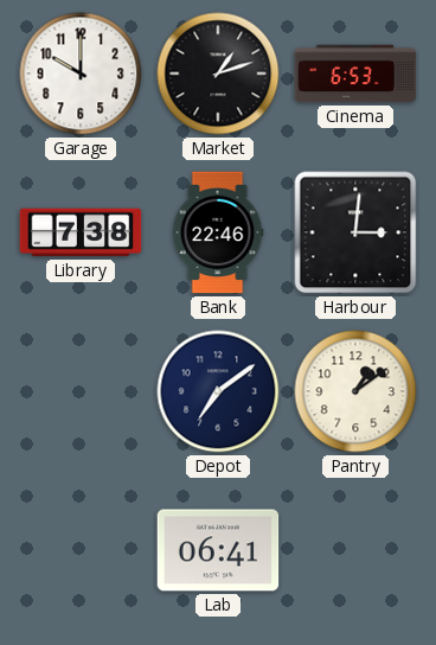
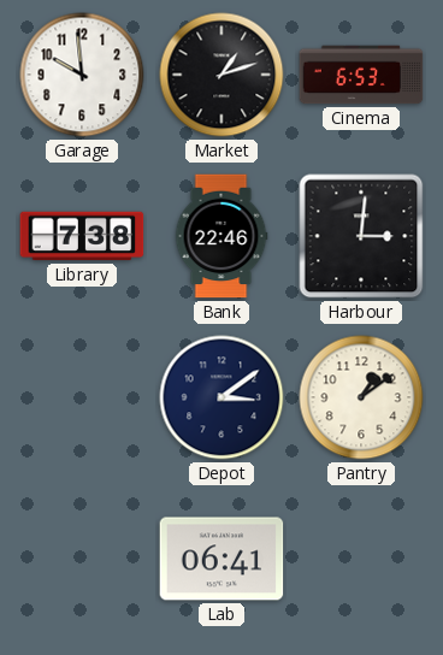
Garage: 10:00 -> 9:59 (82, 75)
Depot: 7:09 -> 3:09 (221, 397)
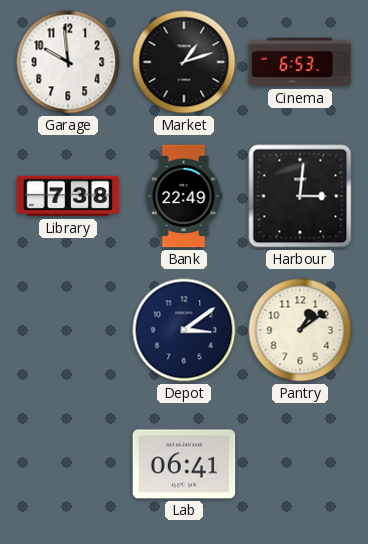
Bank: 22:46 -> 22:49 (184, 196)
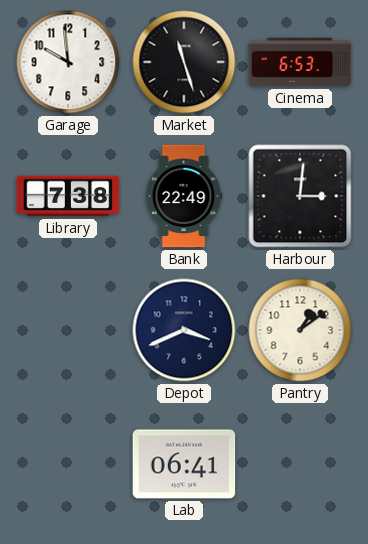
Market: 1:12 -> 11:27 (184, 62)
Depot: 3:09 -> 3:41 (184, 330)
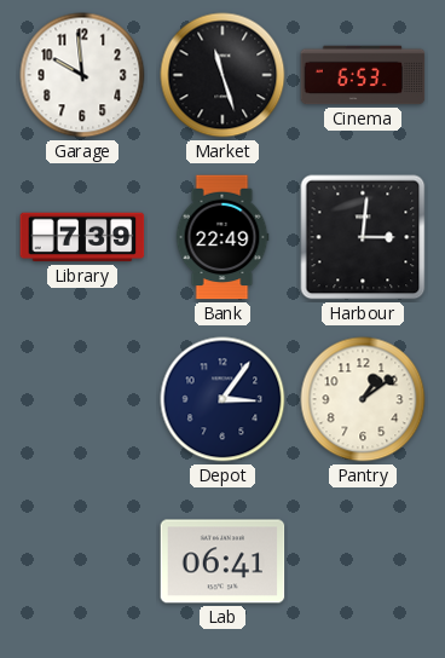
Library: 7:38 -> 7:39 (82, 237)
Depot: 3:41 -> 3:06 (223, 399)
